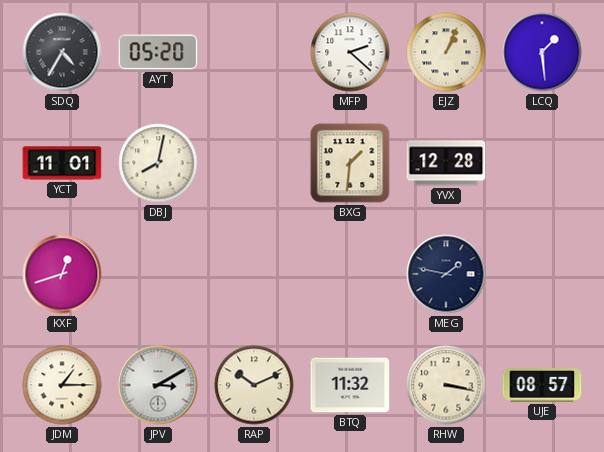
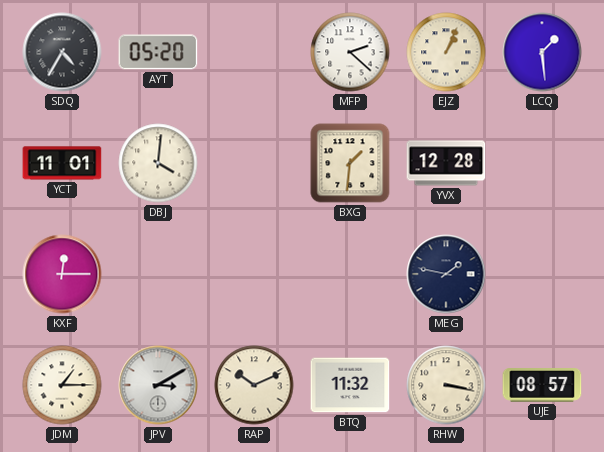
DBJ: 8:02 -> 4:01 (158, 163)
KXF: 12:42 -> 12:15 (62, 274)
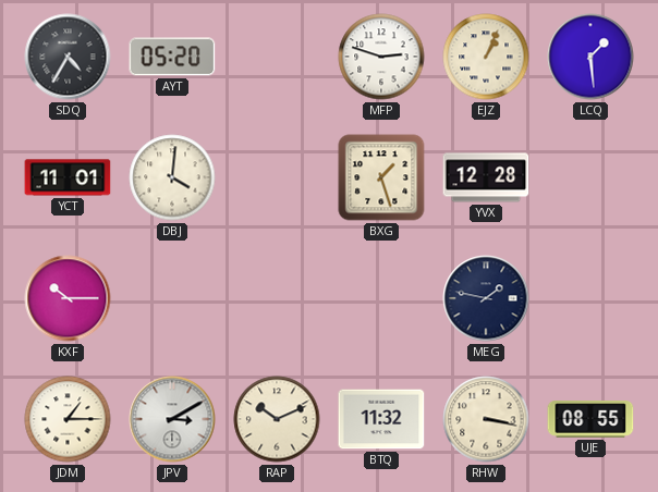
MFP: 2:22 -> 2:48 (381, 57)
BXG: 1:31 -> 1:27 (381, 177)
KXF: 12:15 -> 10:15 (68, 298)
UJE: 08:57 -> 08:55 (590, 419)
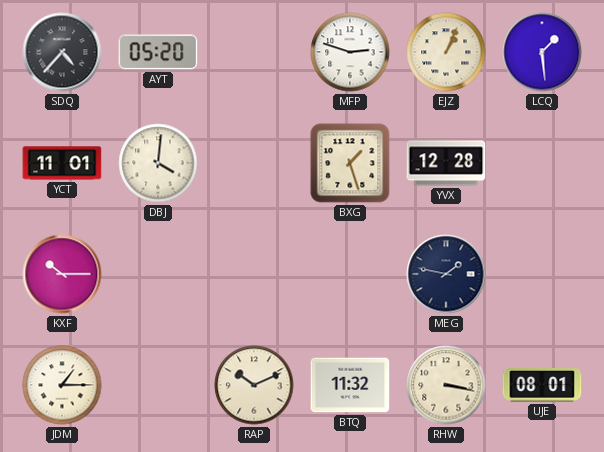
SDQ: 4:35 -> 4:37 (62, 52)
JPV: 3:10 -> none (172, 419)
UJE: 08:55 -> 08:01 (542, 385)
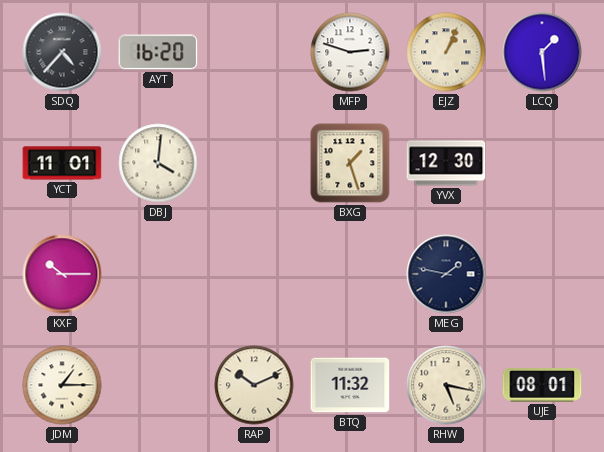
AYT: 05:20 -> 16:20 (158, 52)
YVX: 12:28 -> 12:30 (446, 163)
RHW: 3:17 -> 5:17 (446, 385)
